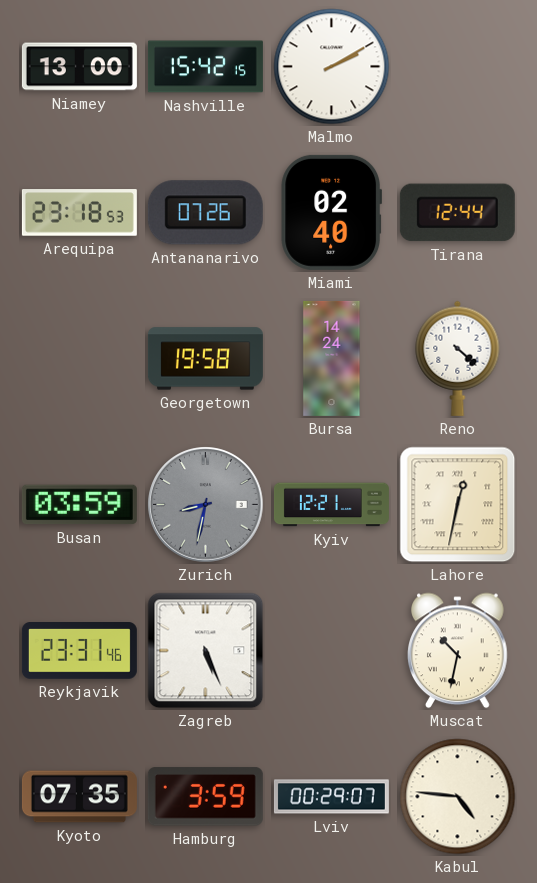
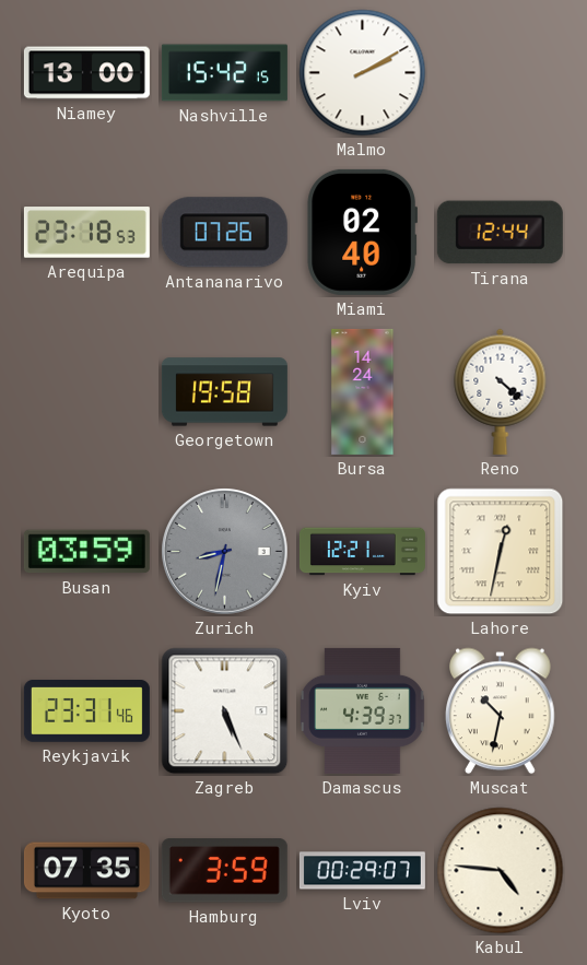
Damascus: none -> 4:39 (363, 710)
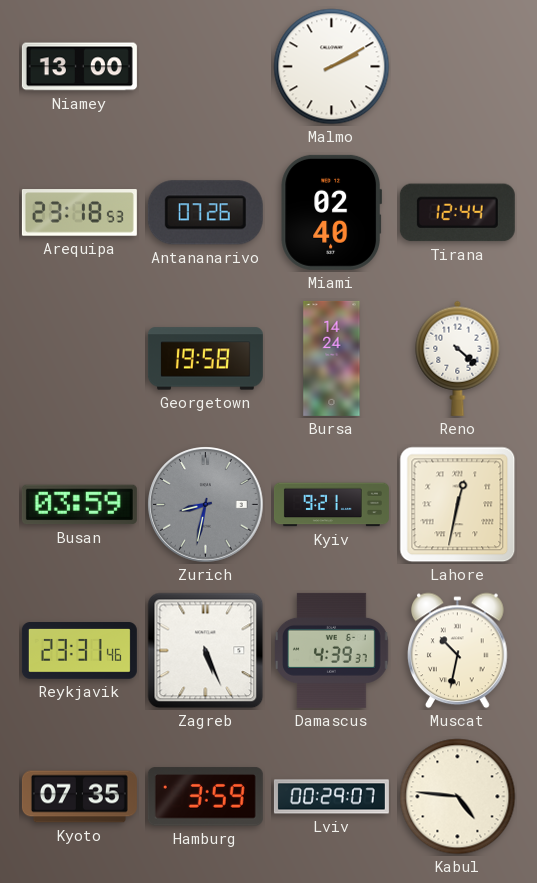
Nashville: 15:42 -> none (224, 73)
Kyiv: 12:21 -> 9:21 (331, 505)
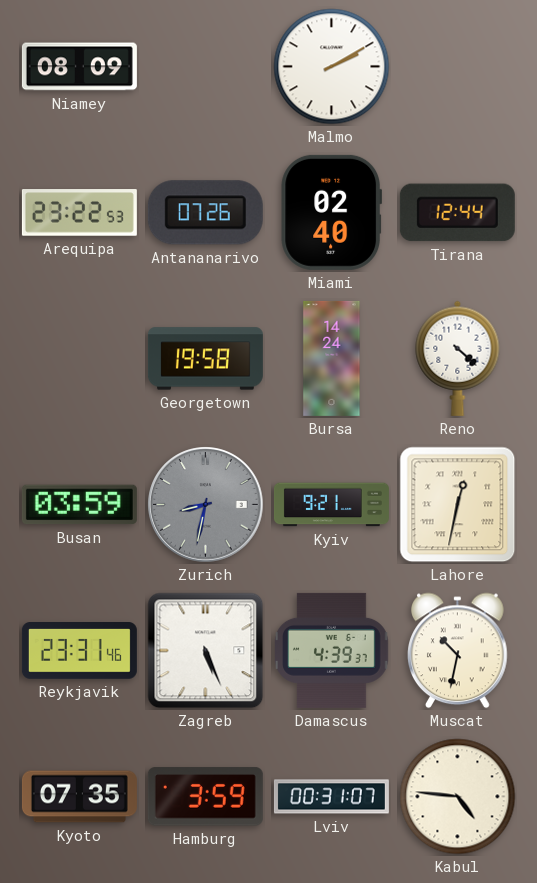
Niamey: 13:00 -> 08:09 (79, 67)
Arequipa: 23:18 -> 23:22 (79, 213)
Lviv: 00:29 -> 00:31 (331, 797)
